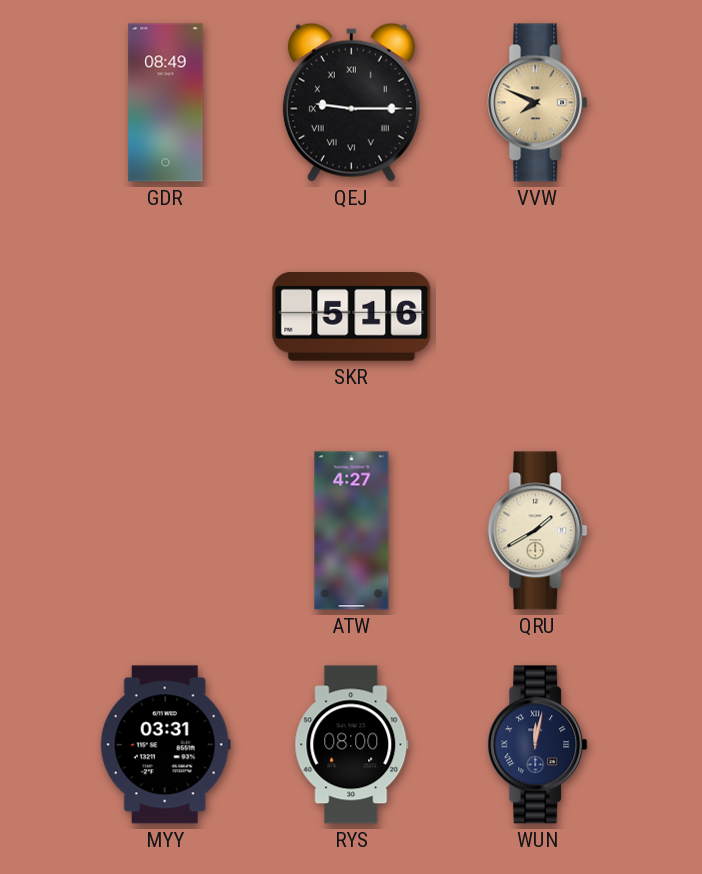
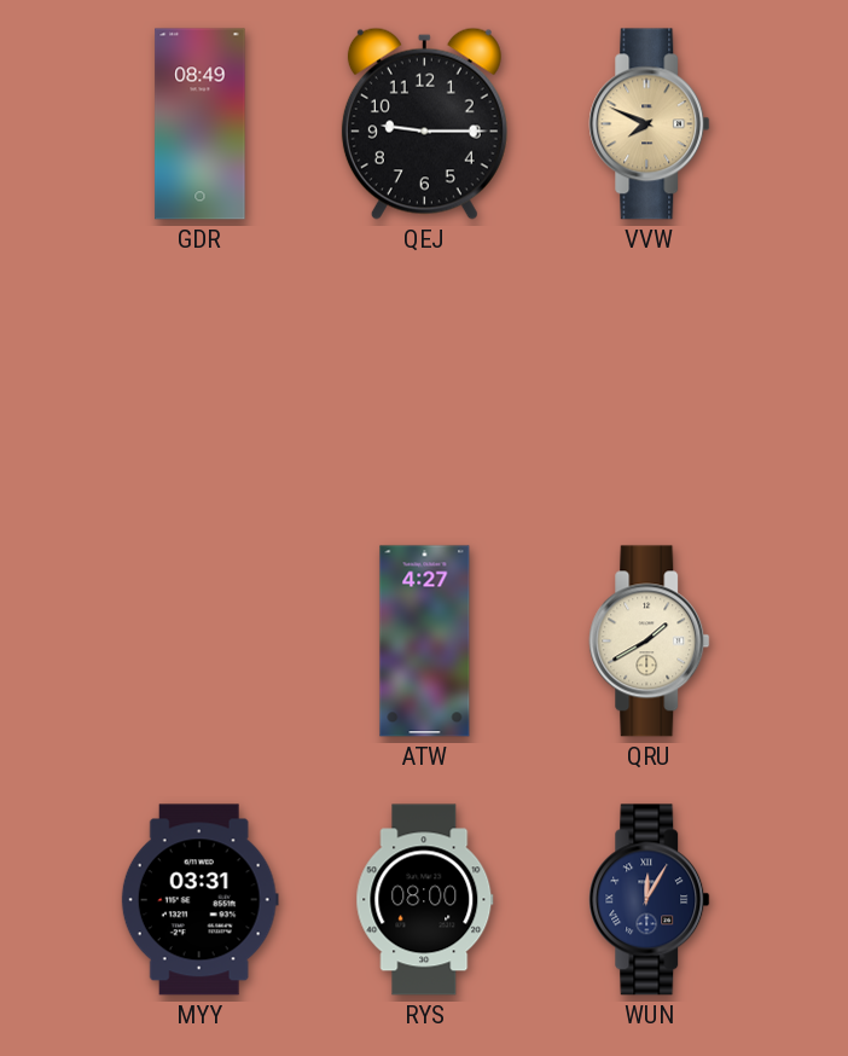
QEJ numerals: Roman -> Arabic (424, 123)
SKR: 5:16 -> none (352, 317)
WUN: 12:02 -> 12:05 (650, 900)
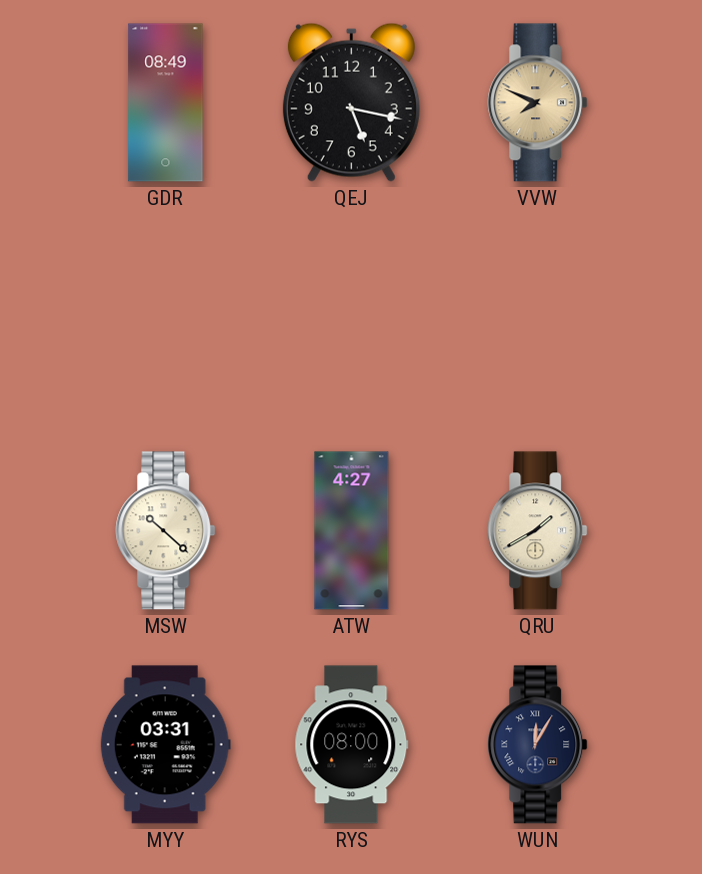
QEJ: 9:15 -> 5:17 (351, 102)
MSW: none -> 10:22 (166, 531)
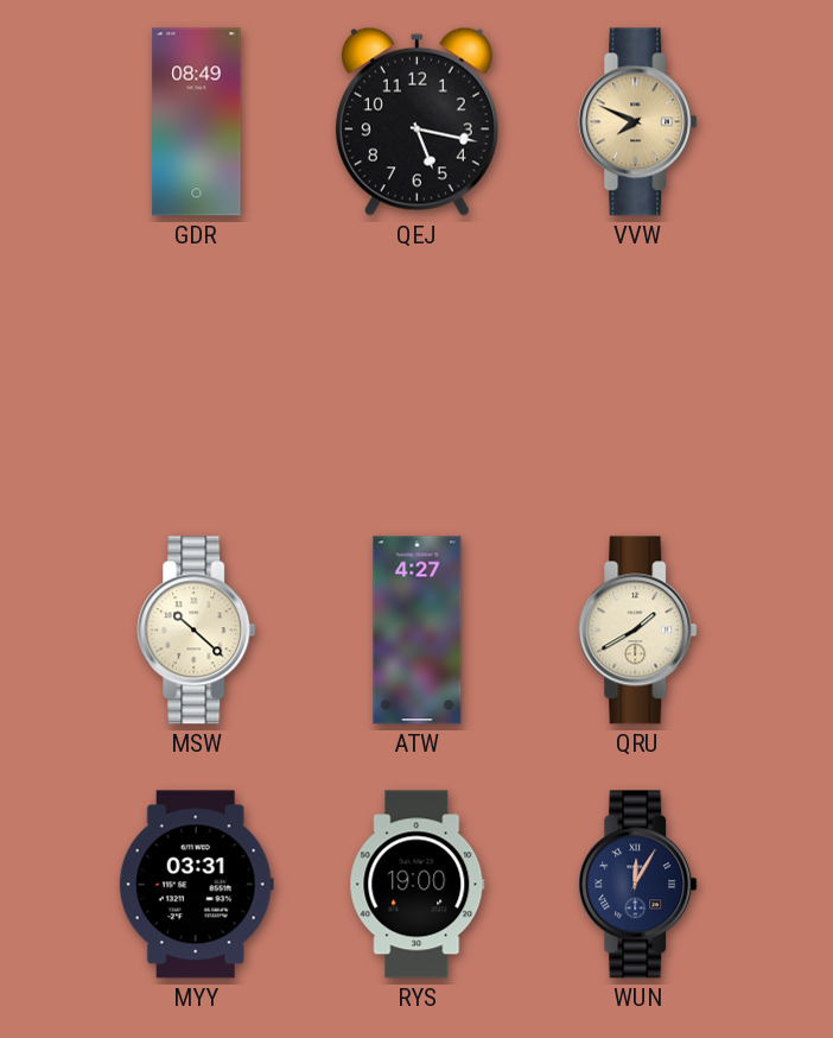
RYS: 08:00 -> 19:00 (418, 885)
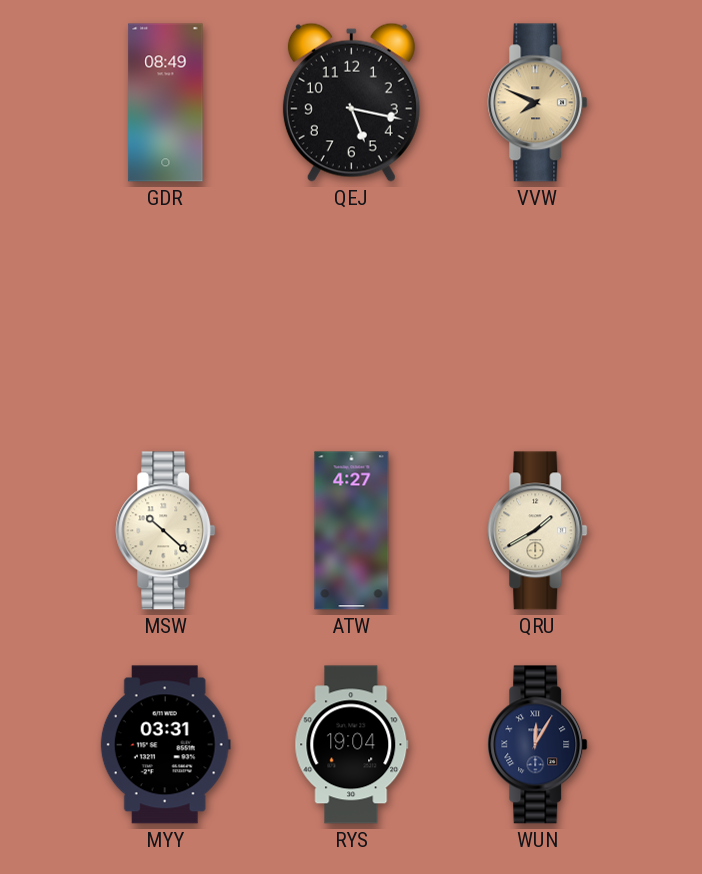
RYS: 19:00 -> 19:04 (352, 745)
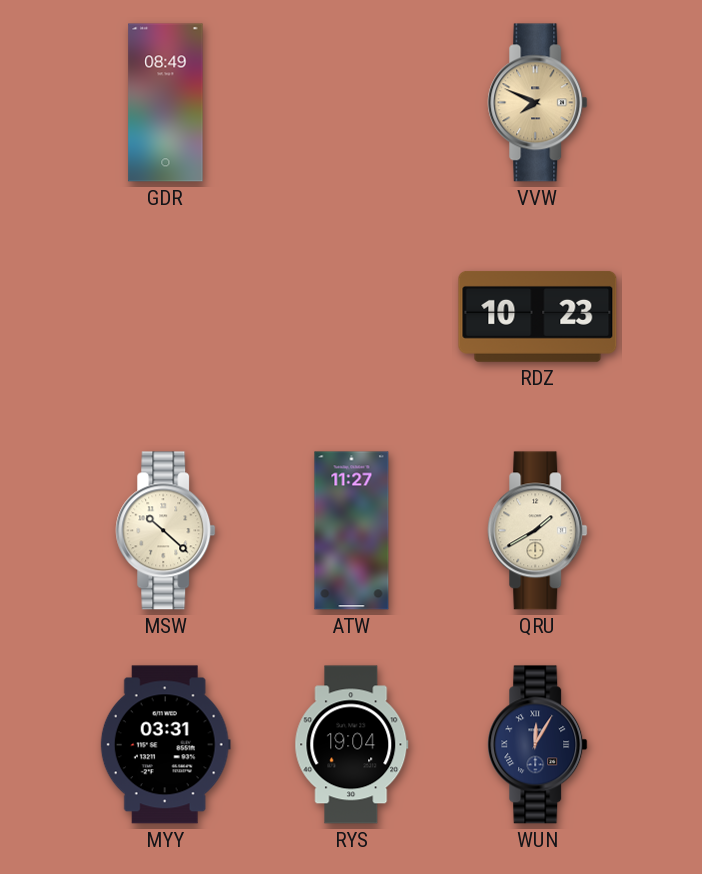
QEJ: 5:17 -> none (351, 102)
RDZ: none -> 10:23 (538, 316)
ATW: 4:27 -> 11:27 (352, 531)
